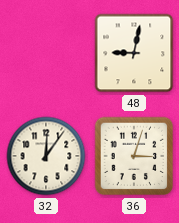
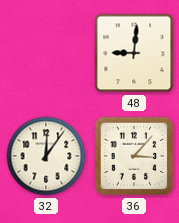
48: 9:02 -> 9:01 (134, 53)
36: 3:03 -> 3:07 (134, 156)
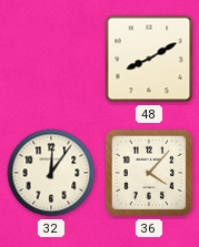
48: 9:01 -> 8:10 (149, 59)
36: 3:07 -> 4:07 (149, 173)
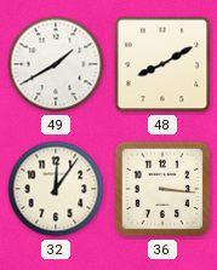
49: none -> 1:40 (56, 64)
36: 4:07 -> 3:16 (162, 189)
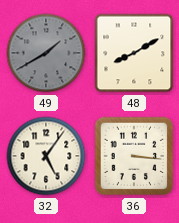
49 dial: white -> grey (46, 53)
32: 12:06 -> 5:06 (46, 156)
